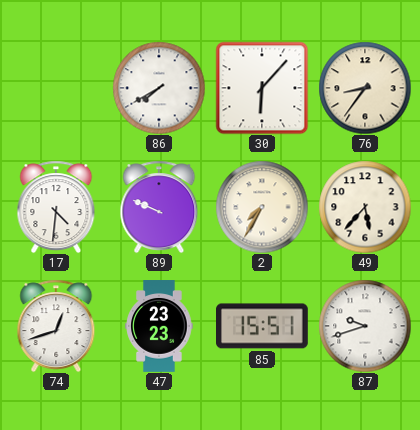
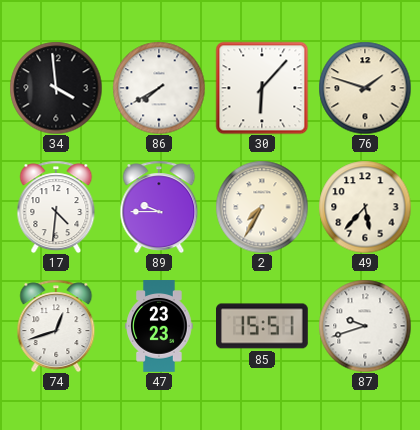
34: none -> 3:59 (56, 88)
76: 8:36 -> 1:48 (365, 88)
89: 9:49 -> 9:45 (159, 207)
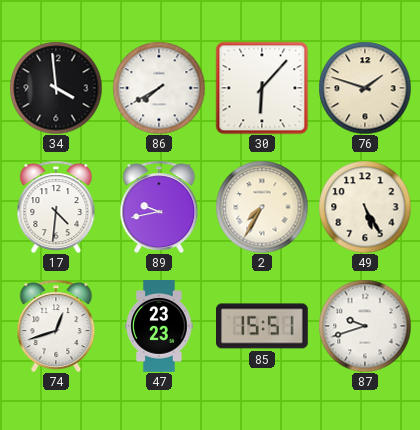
89: 9:45 -> 9:43 (159, 207)
49: 5:37 -> 5:25 (365, 207)
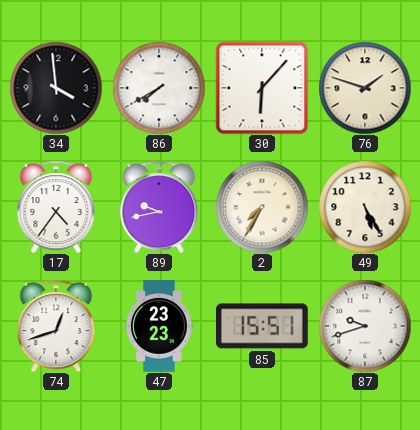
17: 4:31 -> 4:36 (56, 207)
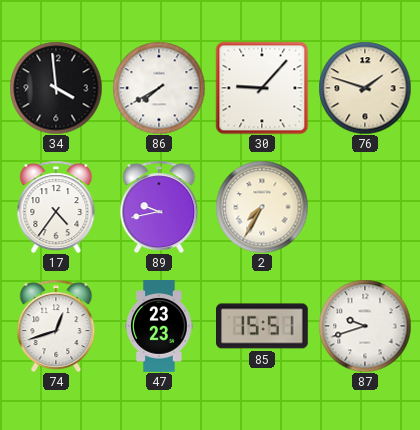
30: 6:07 -> 9:07 (262, 88)
49: 5:25 -> none (365, 207)
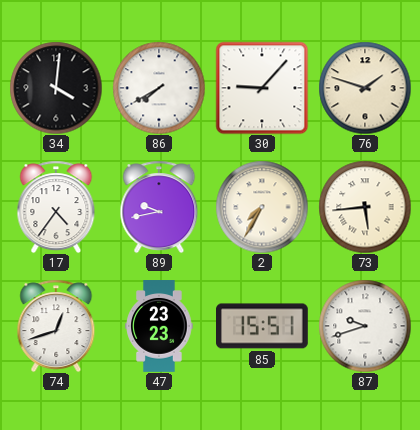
34: 3:59 -> 4:01 (56, 88)
73: none -> 5:44 (365, 207)
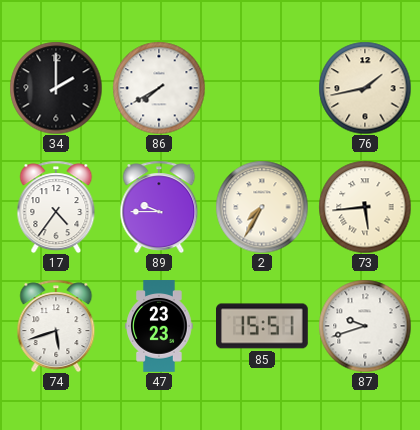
34: 4:01 -> 2:00 (56, 88)
30: 9:07 -> none (262, 88)
76: 1:48 -> 1:43 (365, 88)
89: 9:43 -> 9:45 (159, 207)
74: 12:42 -> 5:42 (56, 326)
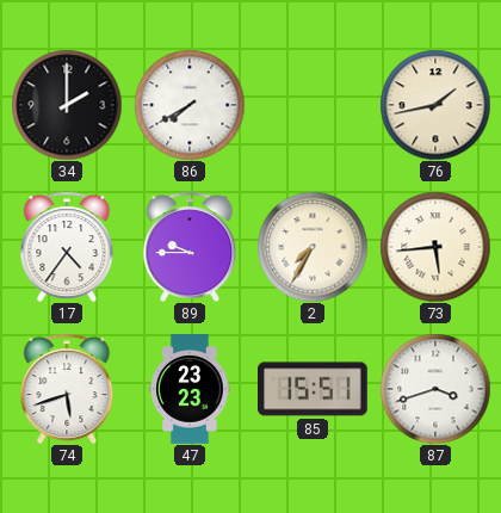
87: 9:42 -> 3:42 (435, 389)
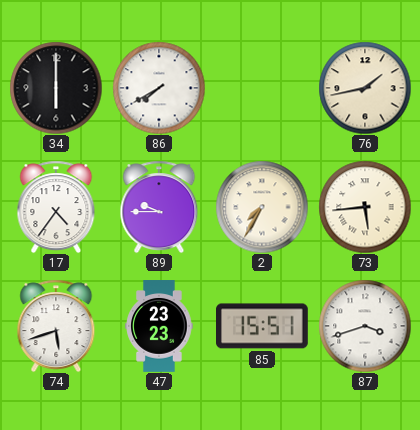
34: 2:00 -> 6:00 (56, 88)
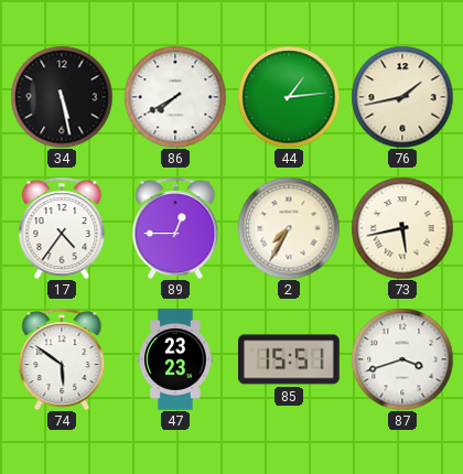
34: 6:00 -> 5:28 (62, 97)
44: none -> 1:14 (289, 97)
89: 9:45 -> 12:45 (175, 228)
73: 5:44 -> 5:43 (402, 228)
74: 5:42 -> 5:51 (62, 359)
